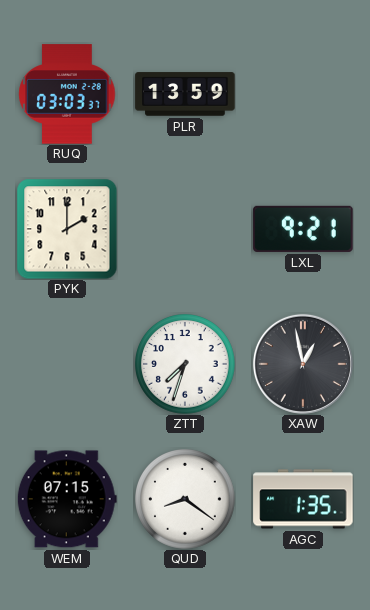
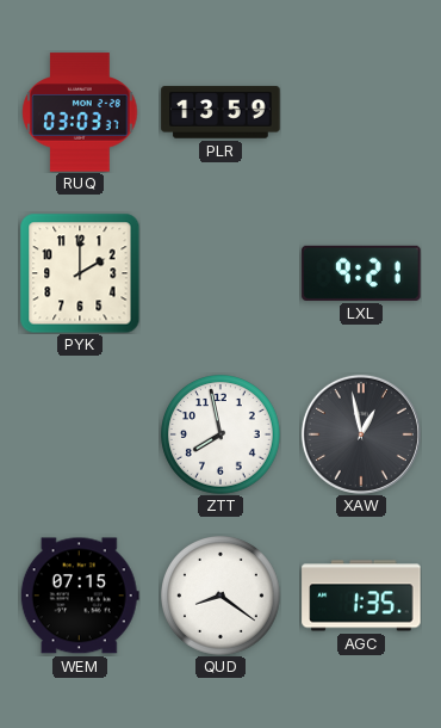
ZTT: 7:33 -> 7:58 (222, 436)
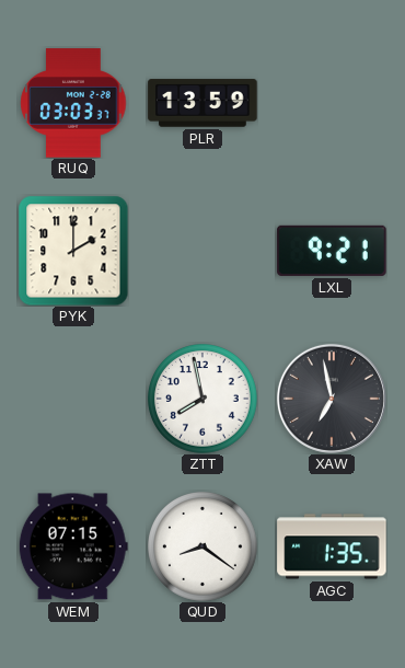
XAW: 12:58 -> 6:58 (332, 399)
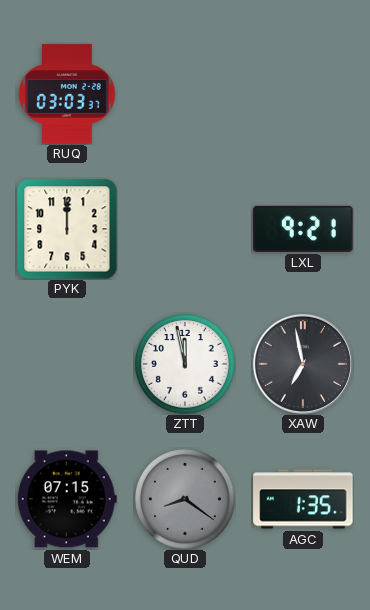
PLR: 13:59 -> none (202, 103)
PYK: 2:00 -> 12:00 (67, 229)
ZTT: 7:58 -> 11:58 (186, 365)
QUD dial: white -> grey (186, 500)
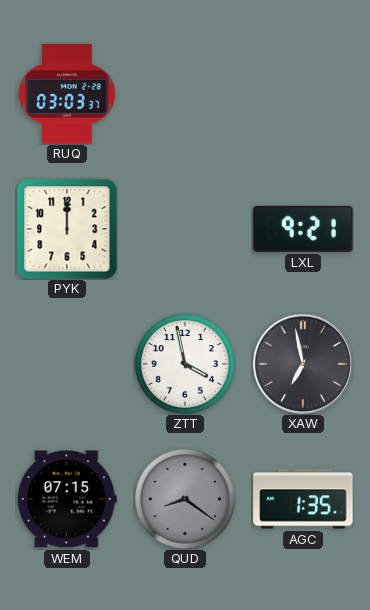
ZTT: 11:58 -> 3:58 (186, 365)
